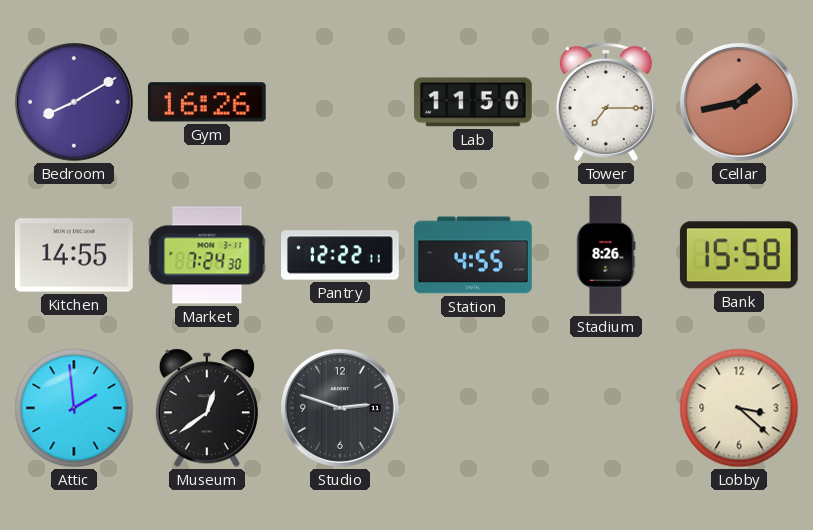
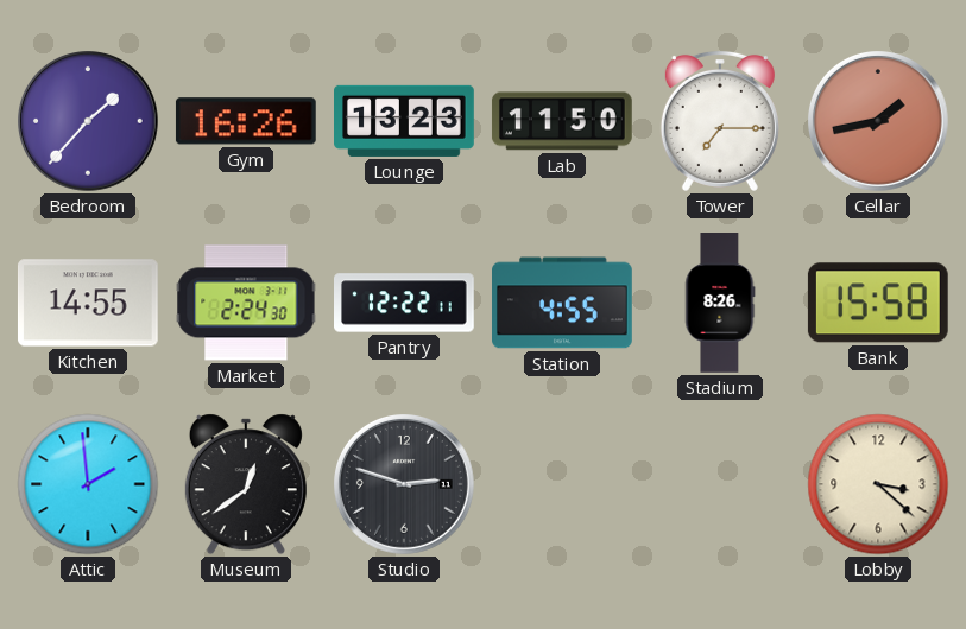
Bedroom: 8:10 -> 1:37 (89, 122)
Lounge: none -> 13:23 (405, 121)
Market: 7:24 -> 2:24 (246, 303)
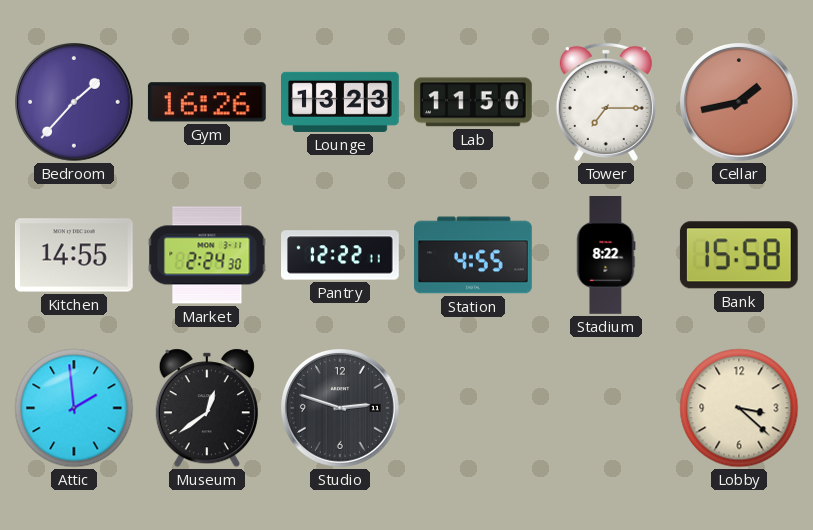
Stadium: 8:26 -> 8:22 (606, 256)
